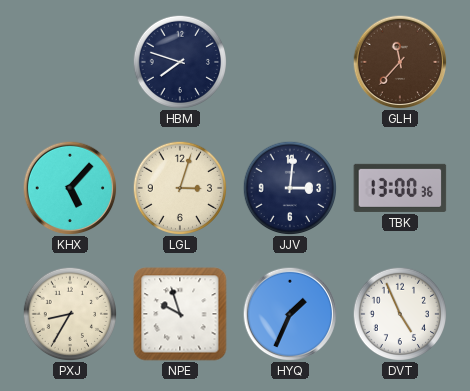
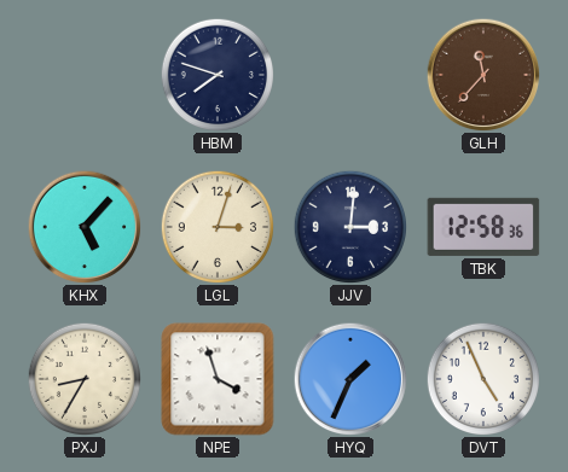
TBK: 13:00 -> 12:58 (483, 227)
NPE: 9:57 -> 3:57 (218, 379)
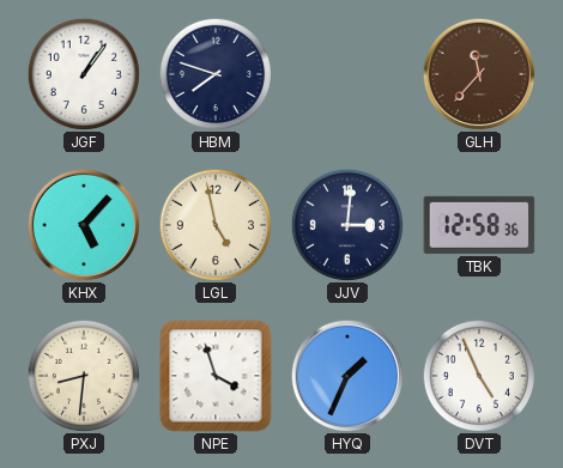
JGF: none -> 1:06 (83, 73)
LGL: 3:03 -> 4:58 (214, 224)
PXJ: 8:35 -> 8:31 (83, 375)
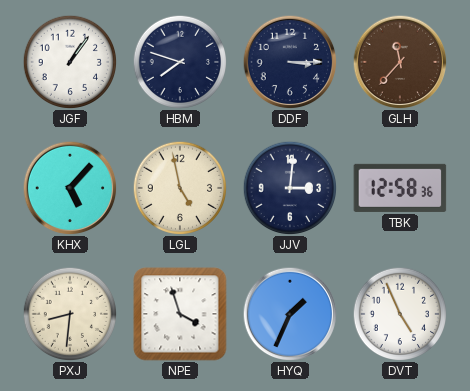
DDF: none -> 3:15 (290, 62)
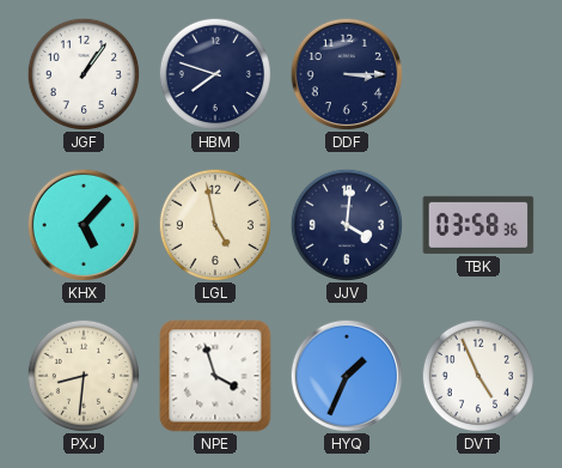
GLH: 11:37 -> none (400, 62)
JJV: 3:01 -> 4:01 (346, 224)
TBK: 12:58 -> 03:58 (478, 225)
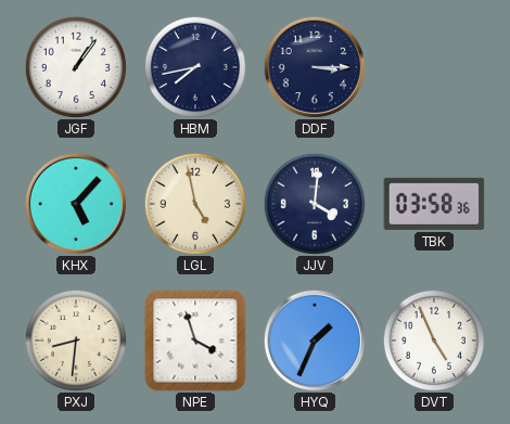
HBM: 7:48 -> 7:43 (194, 66)
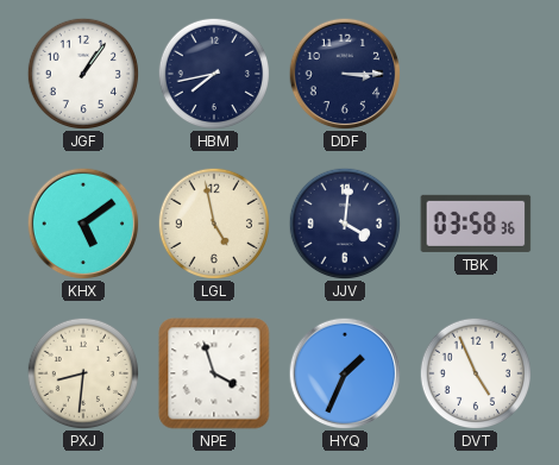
KHX: 5:07 -> 5:09 (83, 224)
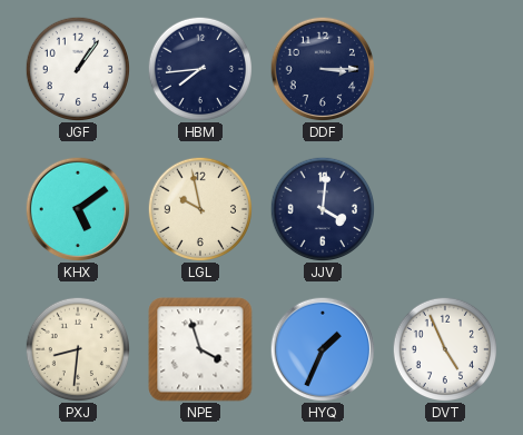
HBM: 7:43 -> 7:44 (199, 68)
LGL: 4:58 -> 9:58 (199, 208)
TBK: 03:58 -> none (476, 224)
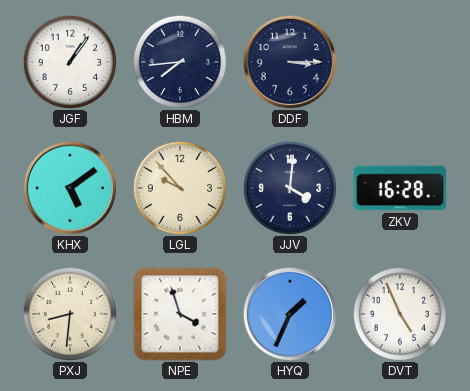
LGL: 9:58 -> 9:53 (179, 187)
ZKV: none -> 16:28 (400, 188)
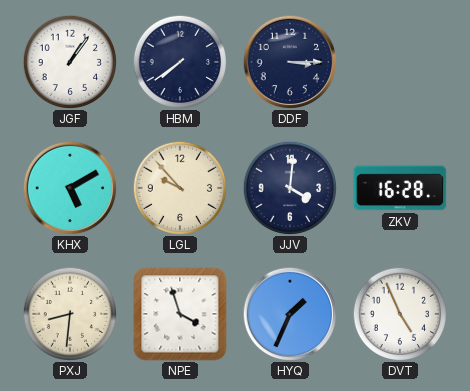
HBM: 7:44 -> 7:39 (179, 61)
KHX: 5:09 -> 5:10 (70, 188)
